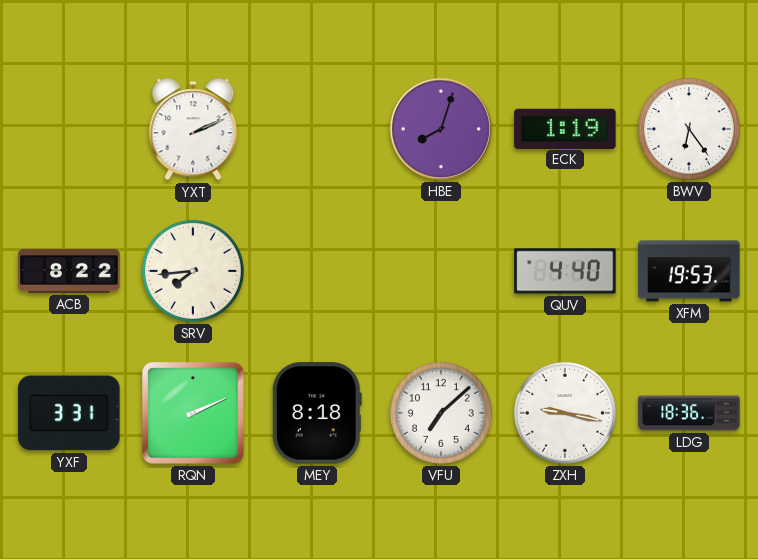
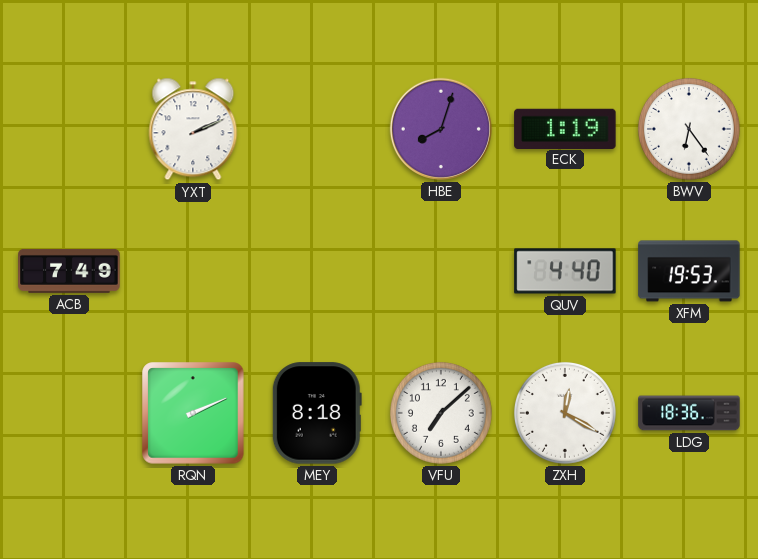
ACB: 8:22 -> 7:49 (69, 271)
SRV: 7:44 -> none (193, 271)
YXF: 3:31 -> none (69, 413)
ZXH: 9:17 -> 12:20 (565, 413)
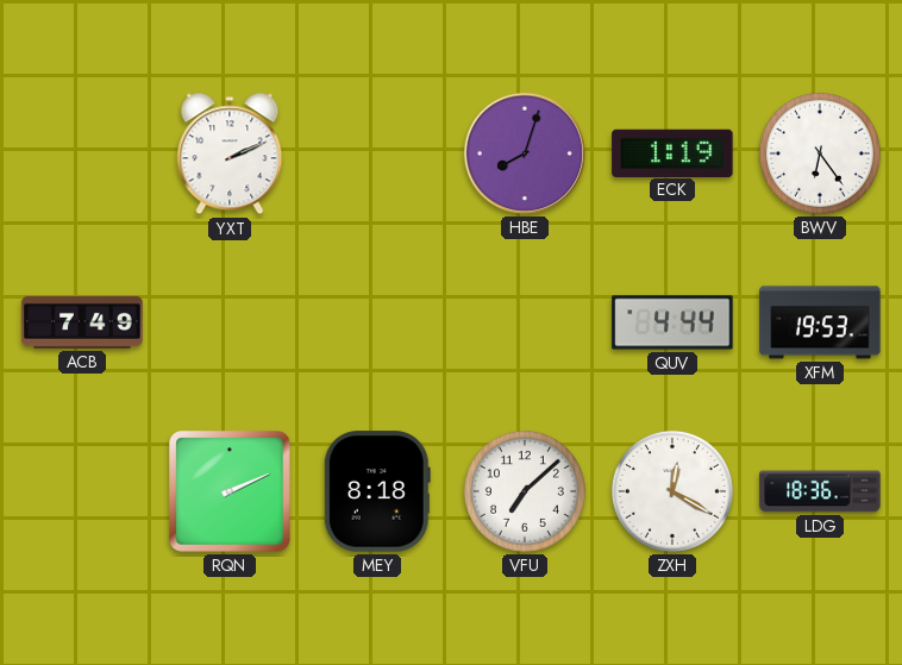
QUV: 4:40 -> 4:44 (672, 322)
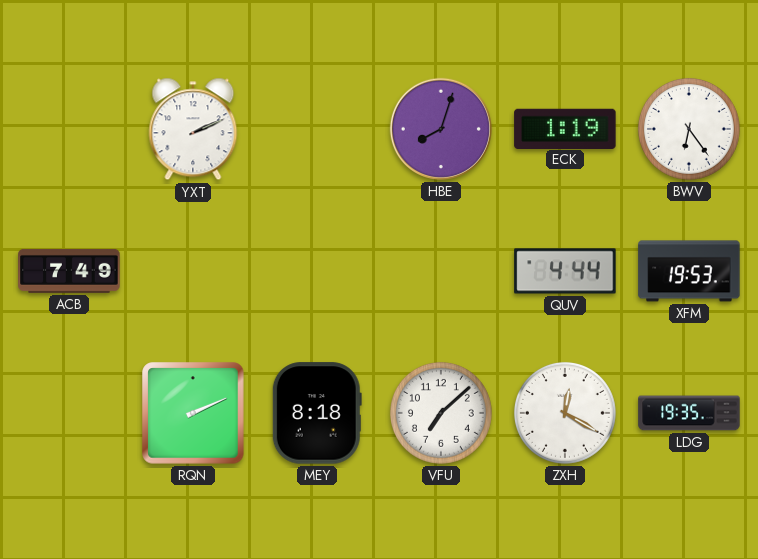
LDG: 18:36 -> 19:35 (689, 413)
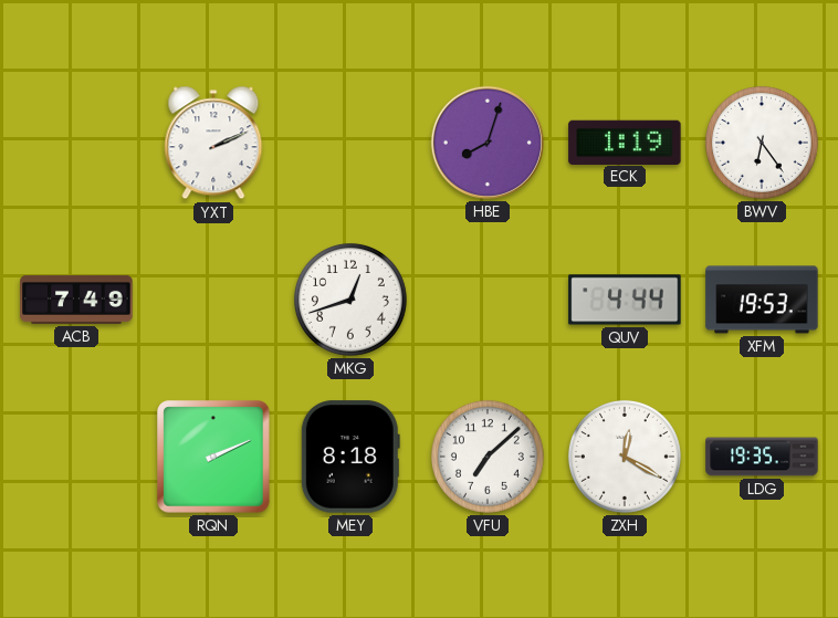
MKG: none -> 12:42 (350, 300)
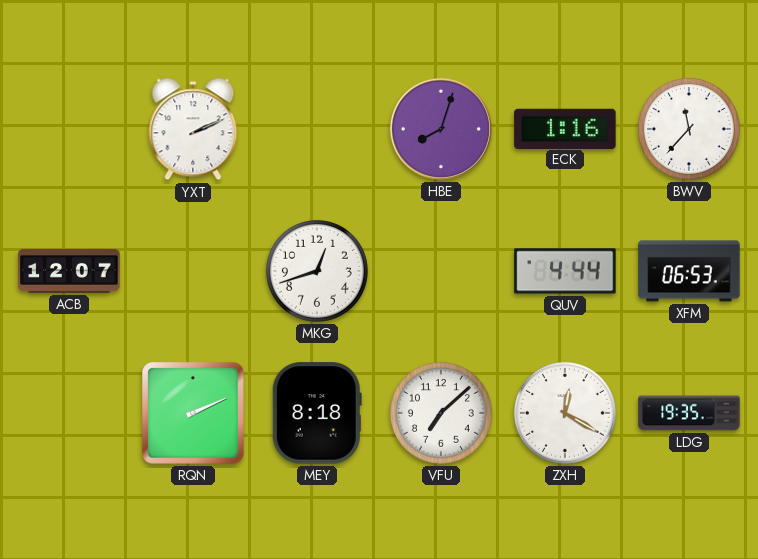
ECK: 1:19 -> 1:16 (565, 128)
BWV: 6:24 -> 11:37 (689, 129)
ACB: 7:49 -> 12:07 (69, 271)
XFM: 19:53 -> 06:53 (689, 271)
